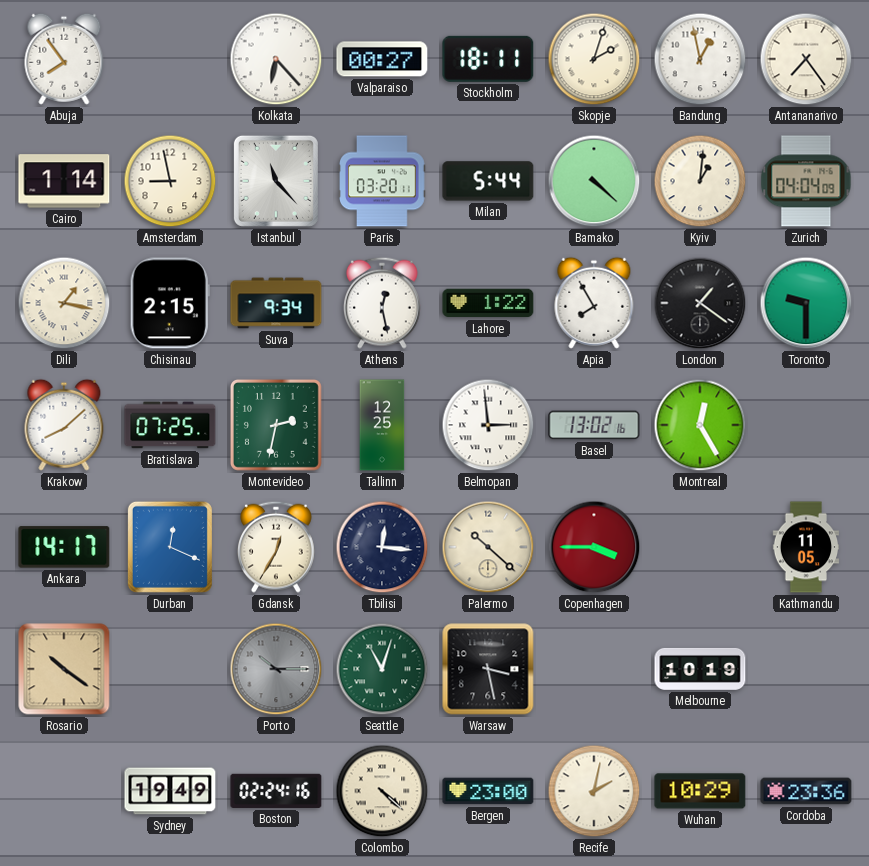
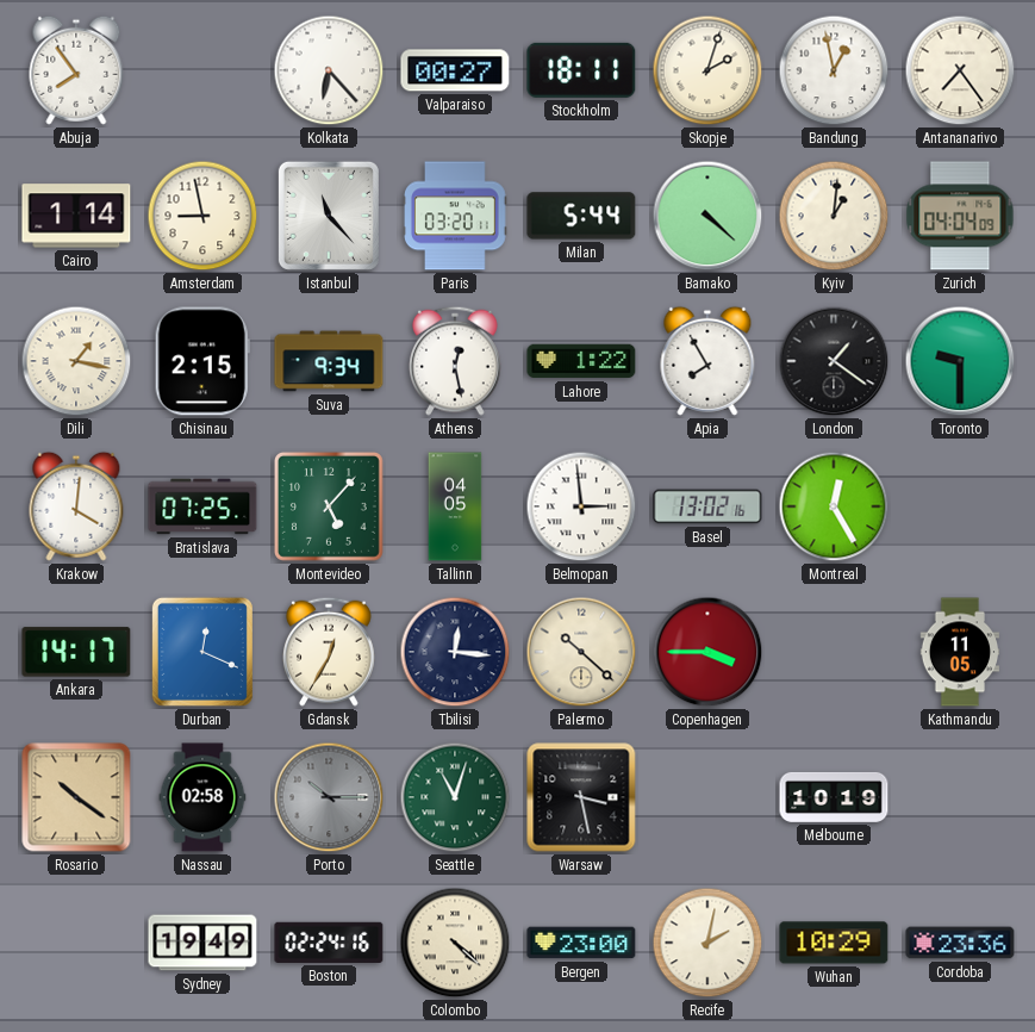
Krakow: 8:08 -> 4:01 (76, 506)
Montevideo: 2:32 -> 5:07 (329, 506)
Tallinn: 12:25 -> 04:05 (455, 506)
Nassau: none -> 02:58 (202, 797)
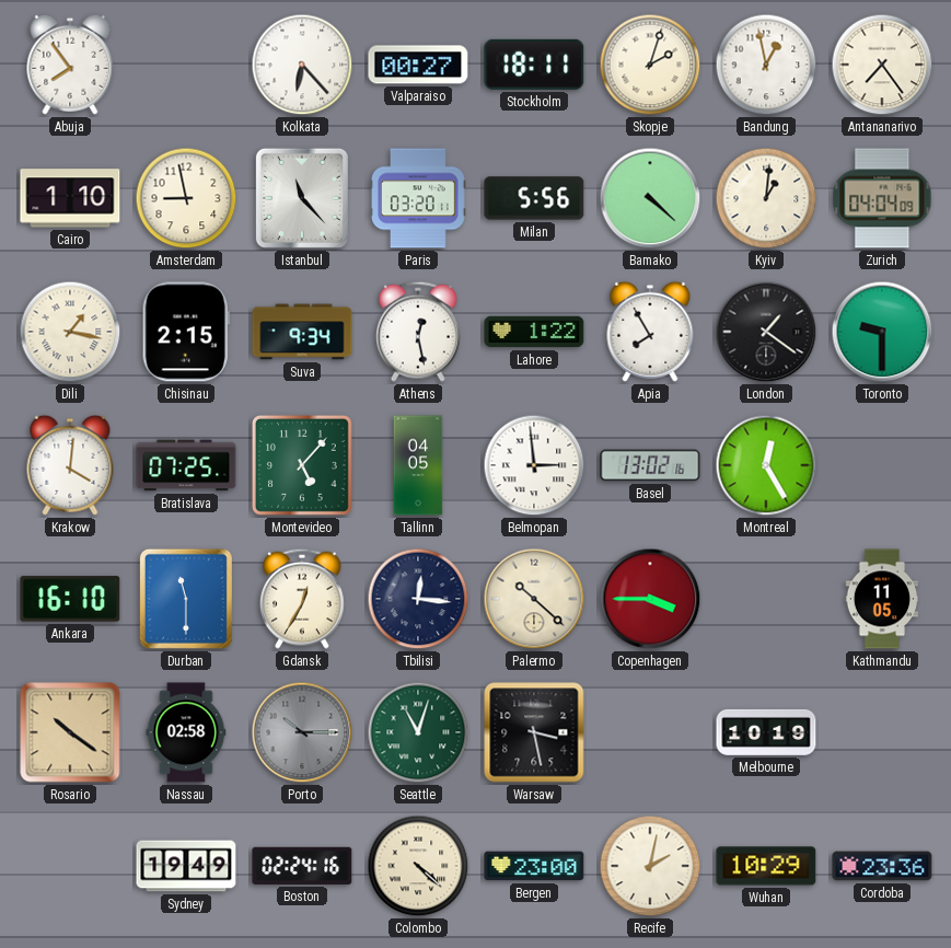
Cairo: 1:14 -> 1:10 (70, 198)
Milan: 5:44 -> 5:56 (534, 198)
Ankara: 14:17 -> 16:10 (70, 599)
Durban: 12:19 -> 11:30 (186, 599)
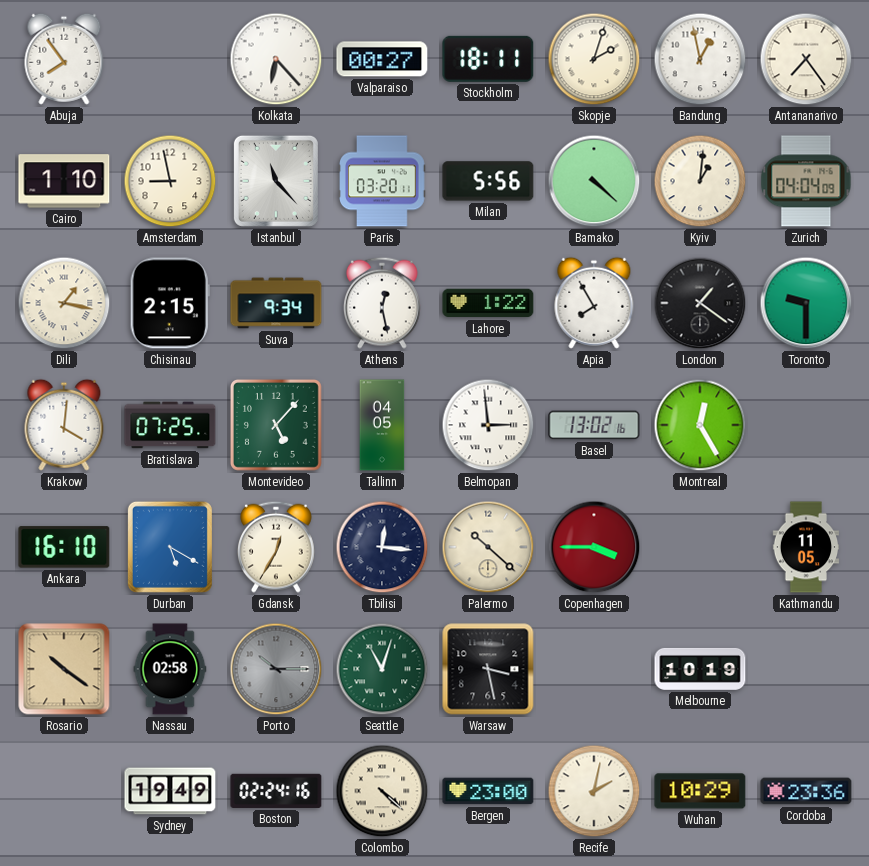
Durban: 11:30 -> 5:20 (170, 547)
